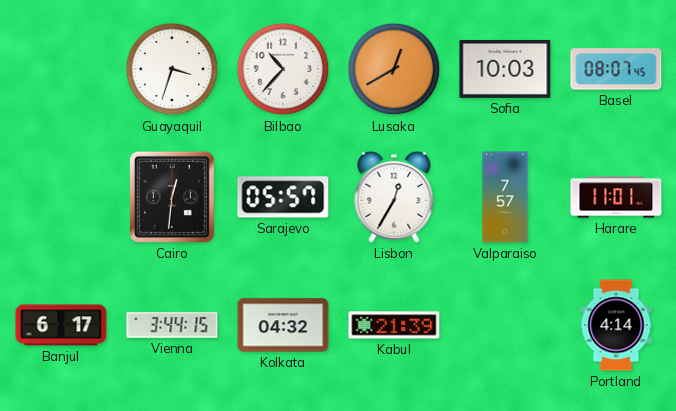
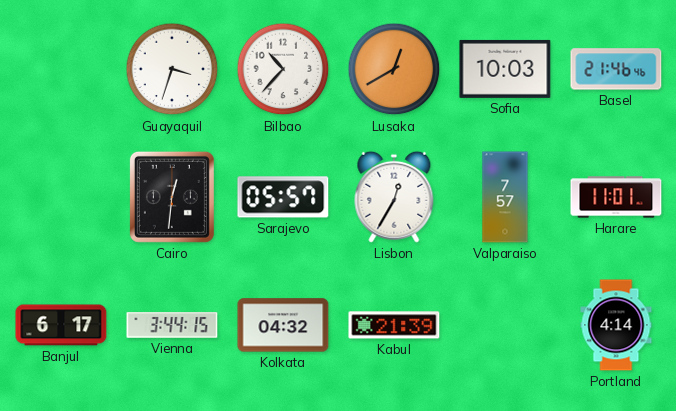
Basel: 08:07 -> 21:46 (616, 69)
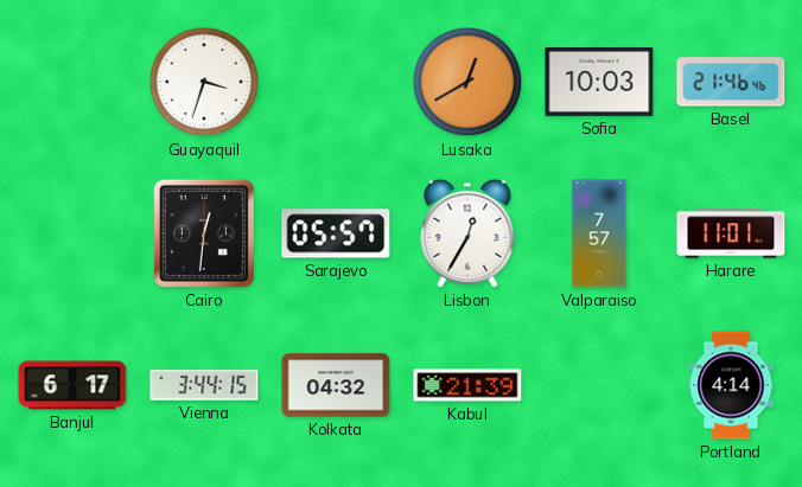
Bilbao: 10:37 -> none (283, 69)
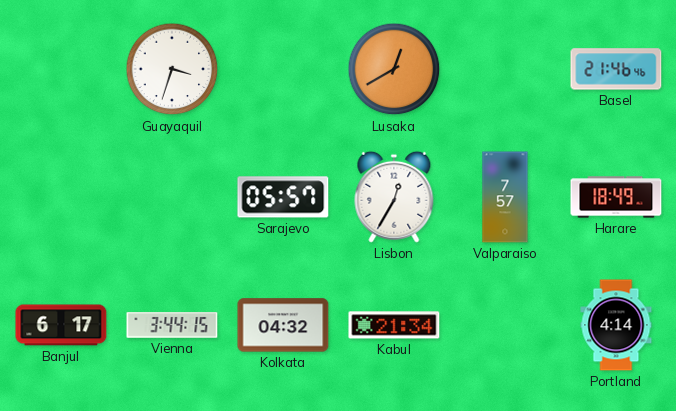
Sofia: 10:03 -> none (599, 82)
Cairo: 12:31 -> none (204, 233)
Harare: 11:01 -> 18:49 (616, 197)
Kabul: 21:39 -> 21:34 (394, 325)
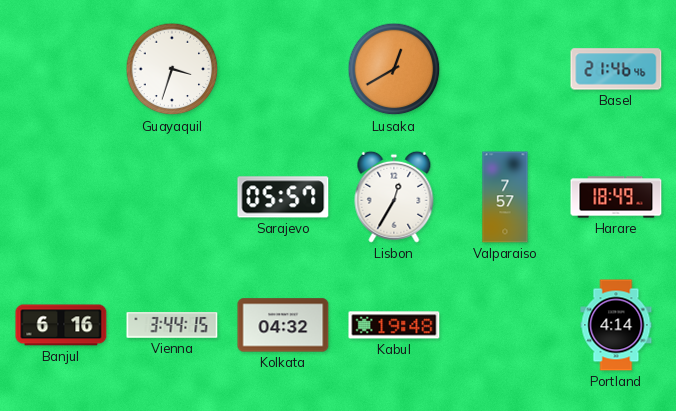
Banjul: 6:17 -> 6:16 (61, 325)
Kabul: 21:34 -> 19:48 (394, 325)
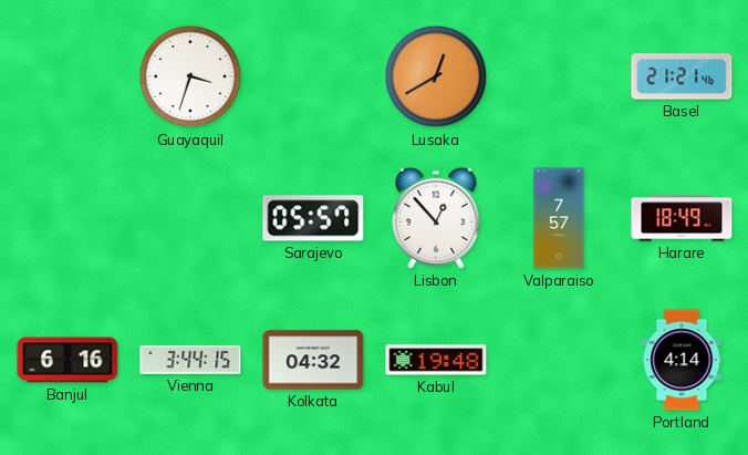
Basel: 21:46 -> 21:21 (682, 76)
Lisbon: 12:35 -> 12:53 (436, 218)
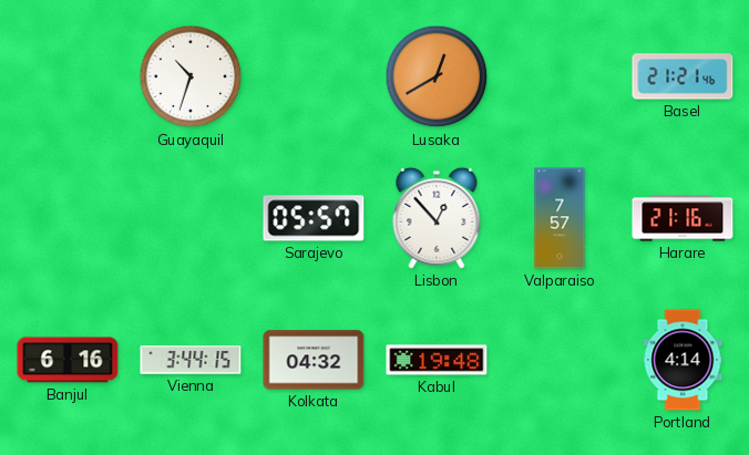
Guayaquil: 3:33 -> 10:33 (191, 76)
Harare: 18:49 -> 21:16 (683, 218)
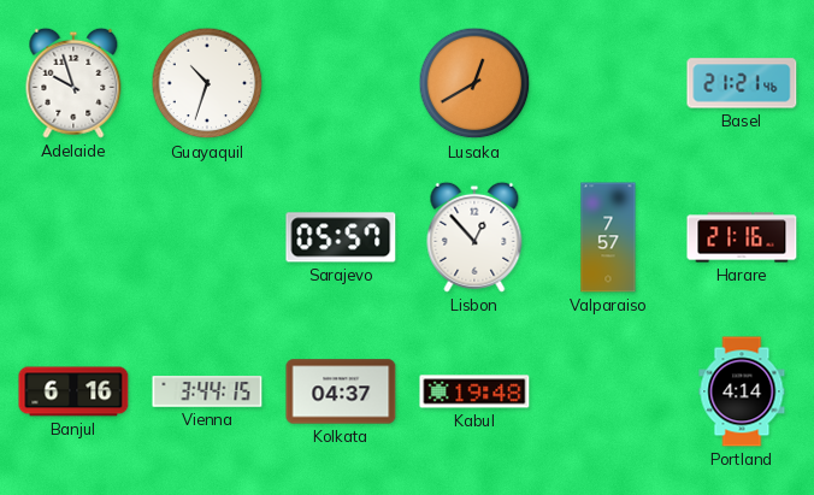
Adelaide: none -> 9:57 (73, 83)
Kolkata: 04:32 -> 04:37 (341, 391)
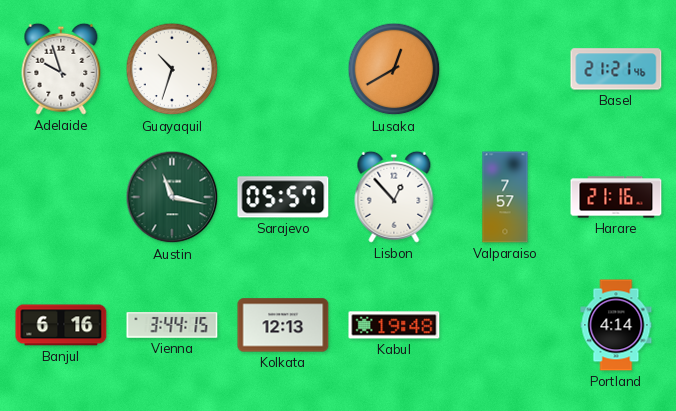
Austin: none -> 11:17 (172, 197)
Kolkata: 04:37 -> 12:13 (283, 325)
